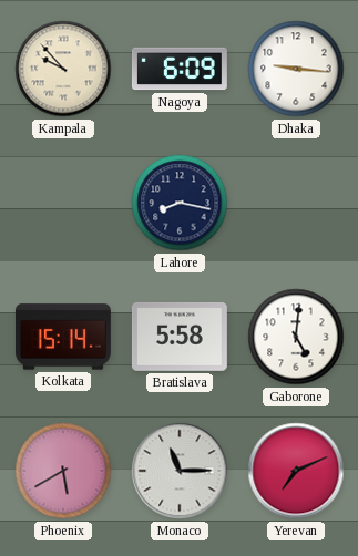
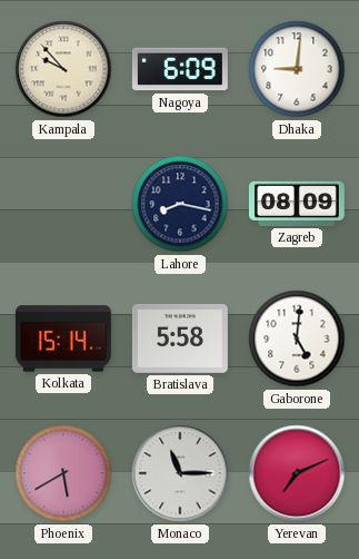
Dhaka: 9:16 -> 9:01 (297, 69)
Zagreb: none -> 08:09 (297, 204)
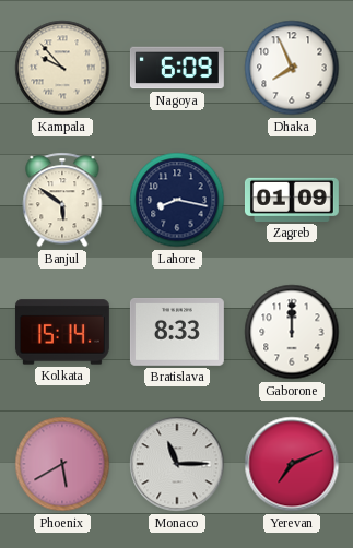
Dhaka: 9:01 -> 7:56 (292, 68)
Banjul: none -> 5:51 (62, 200)
Zagreb: 08:09 -> 01:09 (292, 200)
Bratislava: 5:58 -> 8:33 (177, 332)
Gaborone: 5:01 -> 12:00 (292, 332)
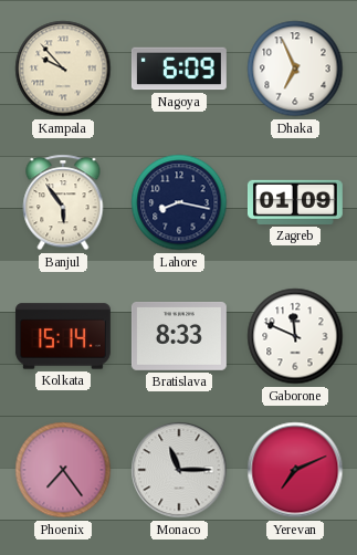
Dhaka: 7:56 -> 6:56 (295, 69)
Banjul: 5:51 -> 5:54 (63, 202)
Gaborone: 12:00 -> 11:49 (295, 336)
Phoenix: 5:40 -> 7:24 (63, 470)
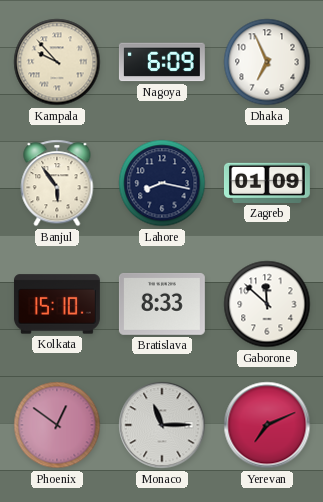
Kolkata: 15:14 -> 15:10 (57, 304)
Gaborone: 11:49 -> 11:52 (267, 304)
Phoenix: 7:24 -> 12:51 (57, 425)
